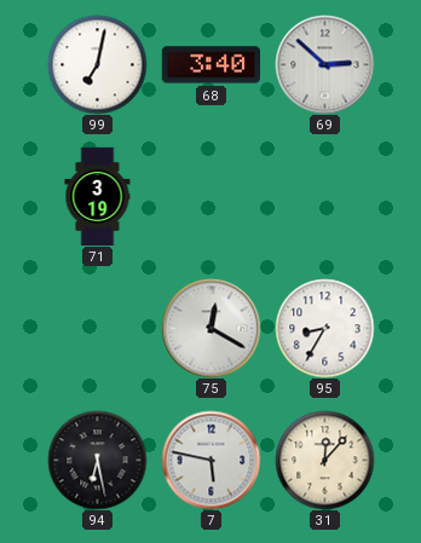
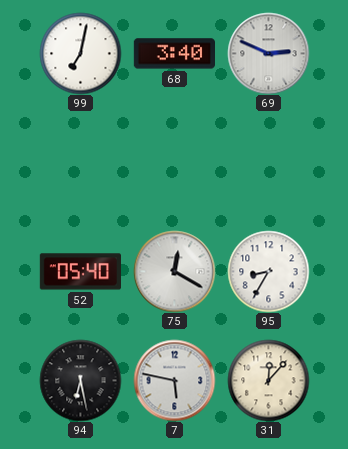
69: 2:52 -> 2:49 (268, 53)
71: 3:19 -> none (98, 196)
52: none -> 05:40 (80, 272)
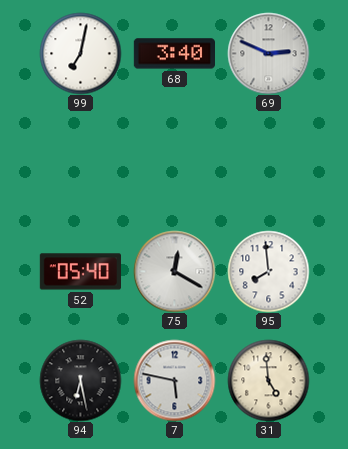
95: 8:35 -> 7:59 (268, 271)
31: 12:07 -> 4:59 (268, 380)
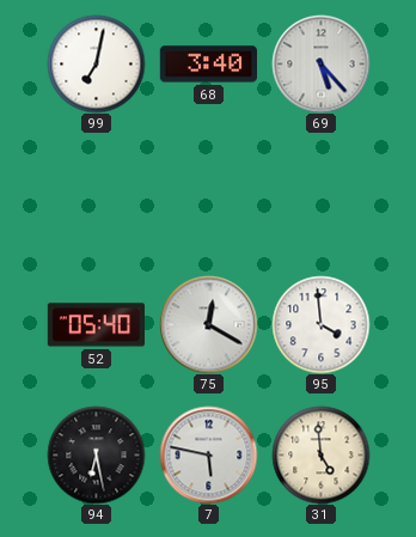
69: 2:49 -> 5:23 (320, 63)
95: 7:59 -> 3:59 (320, 324)
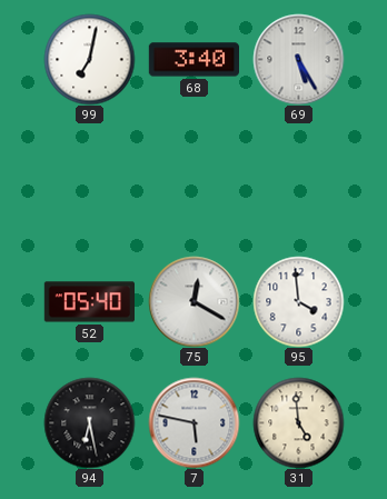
69: 5:23 -> 5:25 (298, 59)
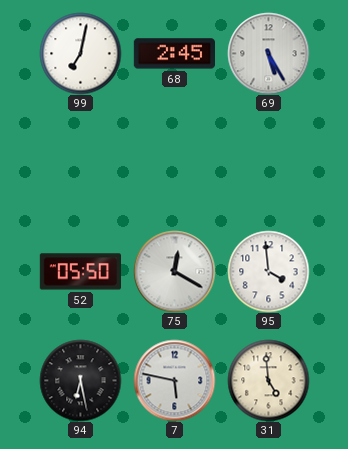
68: 3:40 -> 2:45 (174, 54)
52: 05:40 -> 05:50 (80, 272)
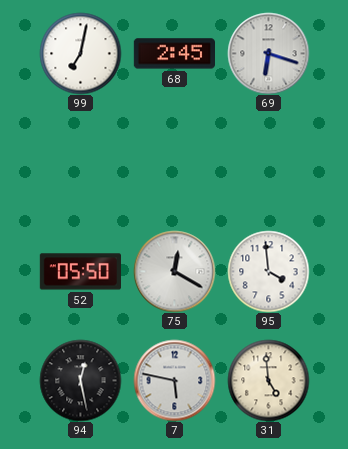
69: 5:25 -> 6:18 (268, 53)
94: 6:28 -> 12:28 (80, 380)
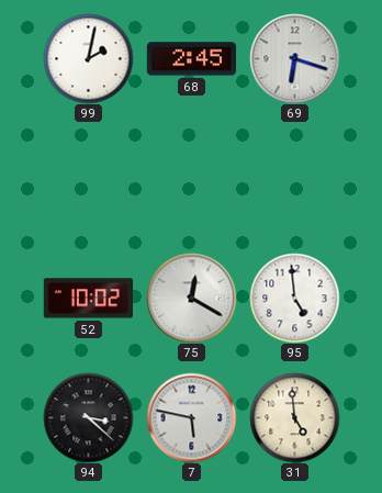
99: 7:02 -> 2:02 (88, 58)
52: 05:50 -> 10:02 (88, 299)
95: 3:59 -> 4:59 (294, 298)
94: 12:28 -> 3:22 (88, 417)
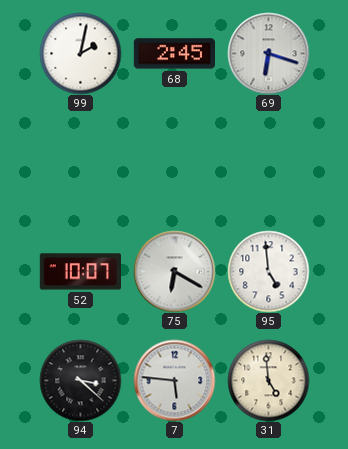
52: 10:02 -> 10:07 (80, 272)
75: 12:20 -> 6:20 (174, 271)
7: 5:47 -> 5:46 (174, 380)
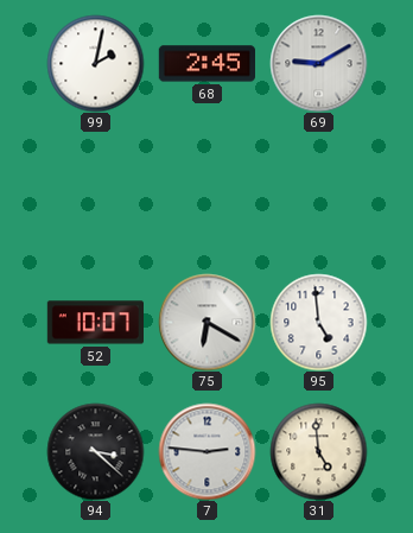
69: 6:18 -> 9:10 (318, 63)
7: 5:46 -> 2:46 (206, 451)
